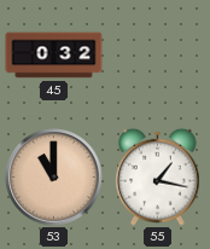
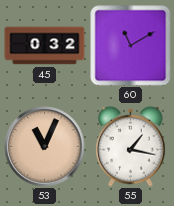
60: none -> 11:10 (131, 46)
53: 11:00 -> 11:04 (45, 147)
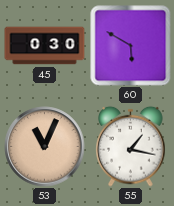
45: 0:32 -> 0:30 (45, 46)
60: 11:10 -> 5:50 (131, 46)
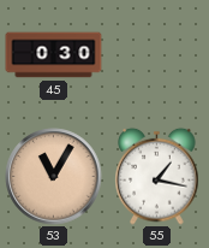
60: 5:50 -> none (131, 46)
53: 11:04 -> 11:05 (54, 177)
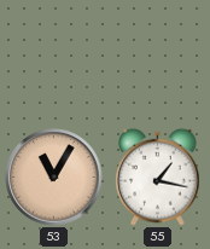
45: 0:30 -> none (54, 55)
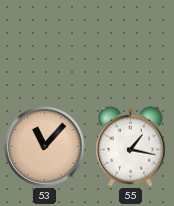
53: 11:05 -> 11:07 (45, 147)
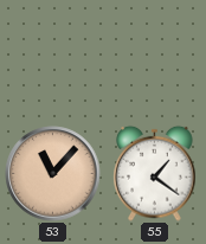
55: 1:17 -> 1:21 (155, 173)
